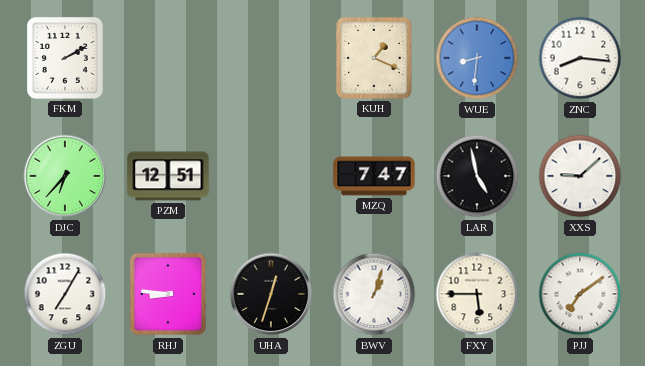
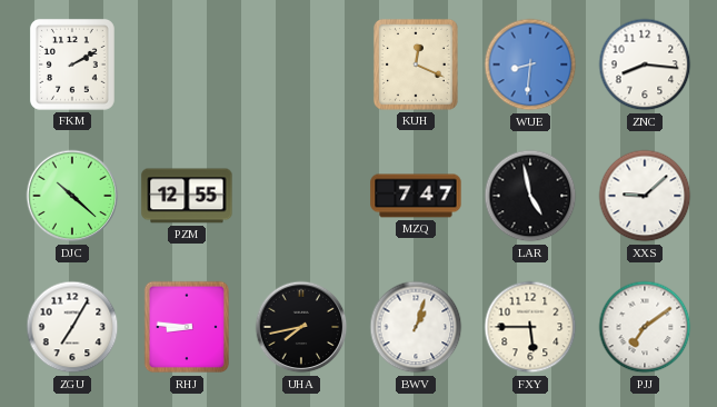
KUH: 1:19 -> 12:19 (416, 64)
DJC: 6:37 -> 10:22 (72, 196)
PZM: 12:51 -> 12:55 (187, 196)
UHA: 12:33 -> 7:43 (301, 327)
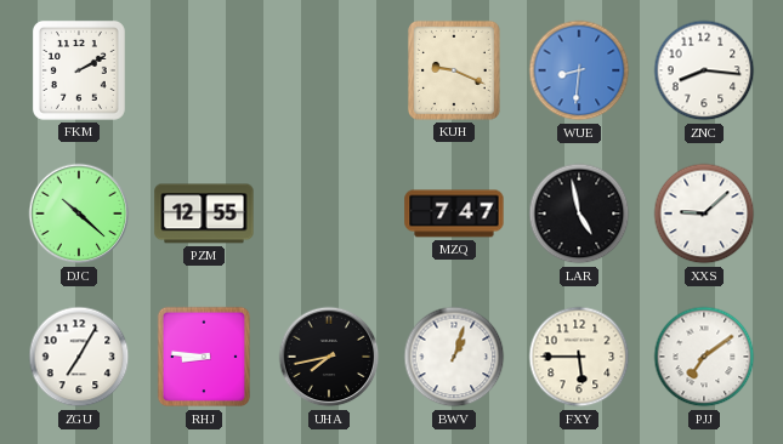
KUH: 12:19 -> 9:19 (454, 70)
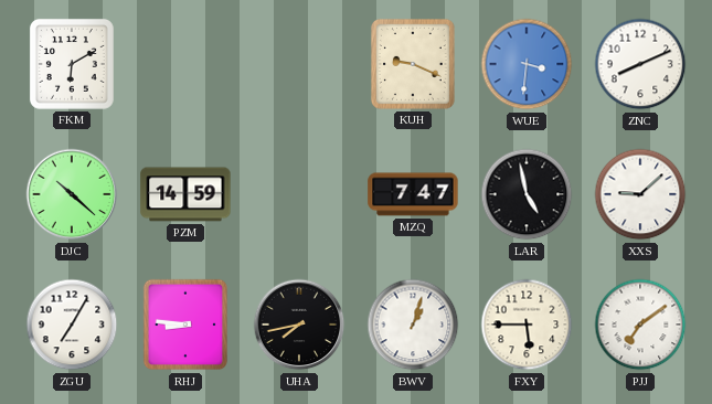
FKM: 2:10 -> 6:10 (72, 64)
WUE: 8:31 -> 3:31 (527, 64)
ZNC: 8:16 -> 8:11 (640, 64)
PZM: 12:55 -> 14:59 (185, 194)
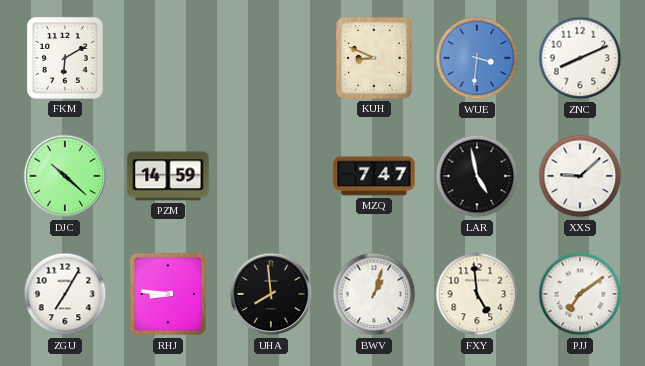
KUH: 9:19 -> 8:49 (374, 58)
UHA: 7:43 -> 7:59 (271, 294)
FXY: 5:45 -> 4:59 (477, 294)
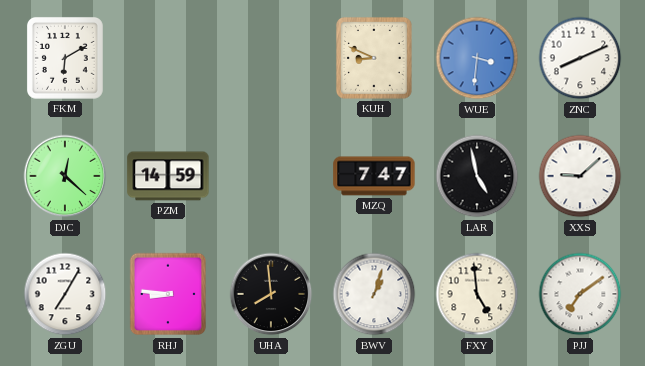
DJC: 10:22 -> 12:22 (65, 176)
